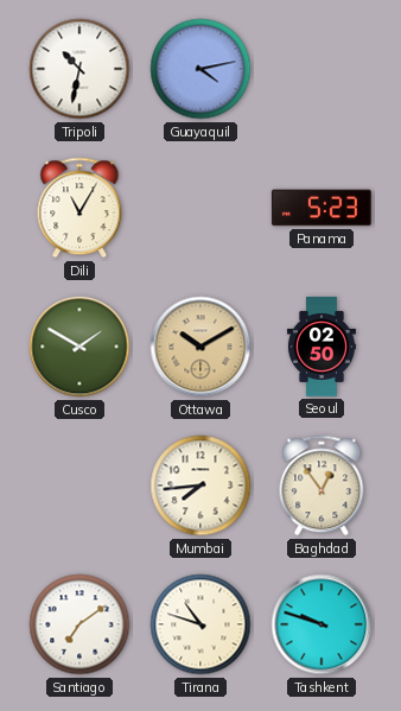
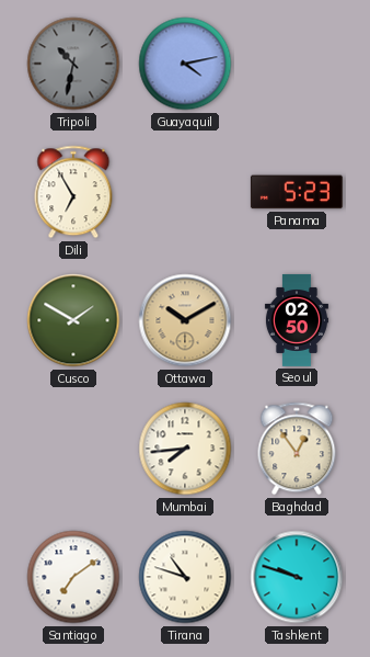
Tripoli dial: white -> grey (73, 64)
Dili: 11:05 -> 6:55 (73, 192)
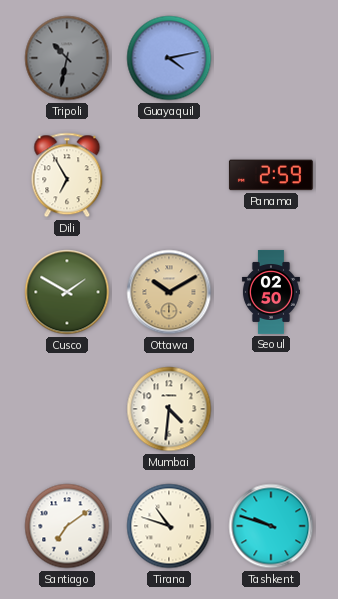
Panama: 5:23 -> 2:59 (271, 175)
Mumbai: 7:44 -> 4:31 (169, 409)
Baghdad: 12:54 -> none (297, 449)
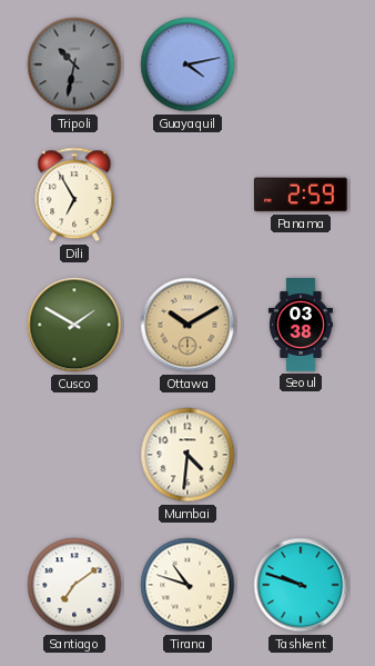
Seoul: 02:50 -> 03:38 (301, 325)
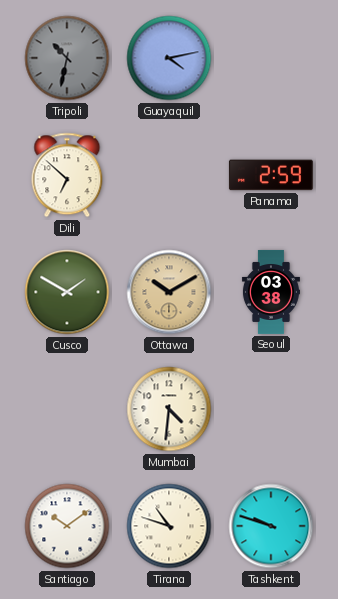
Dili: 6:55 -> 6:52 (67, 175)
Santiago: 7:09 -> 10:09 (67, 526)
